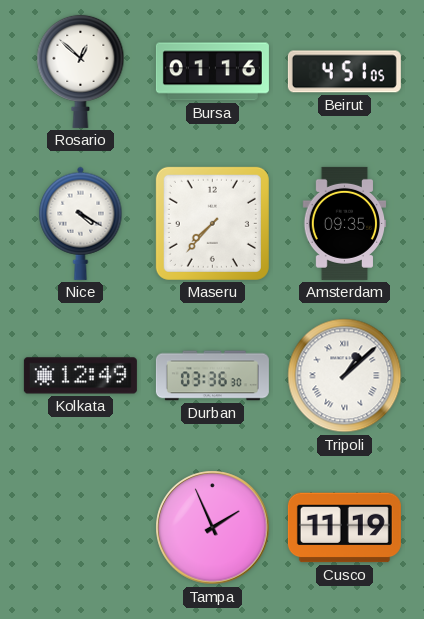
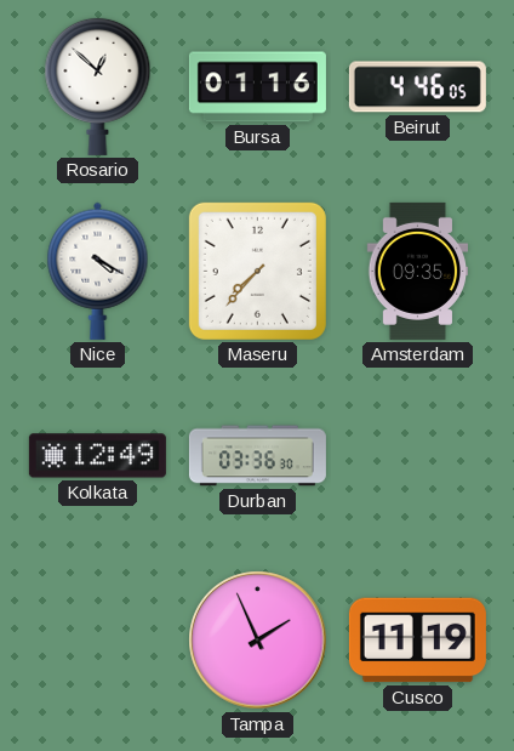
Beirut: 4:51 -> 4:46 (417, 87)
Tripoli: 1:08 -> none (345, 376)
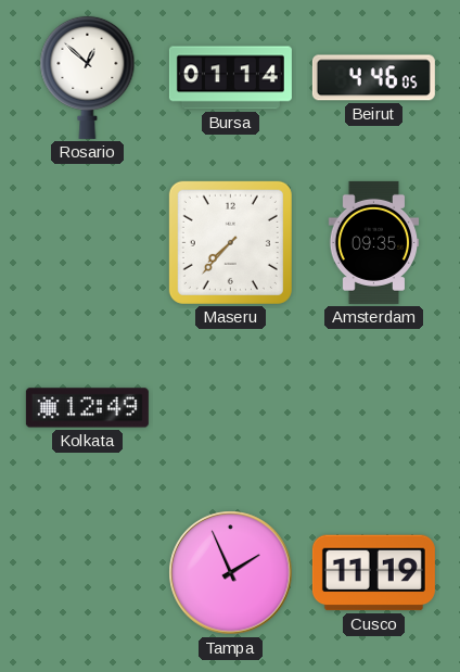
Bursa: 01:16 -> 01:14 (230, 78)
Nice: 4:20 -> none (98, 271)
Durban: 03:36 -> none (257, 456)
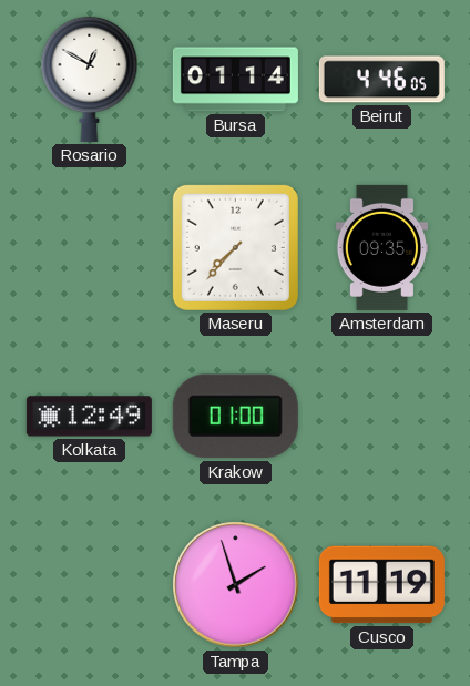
Rosario: 12:52 -> 12:50 (90, 79)
Krakow: none -> 01:00 (235, 417)
Tampa: 1:56 -> 1:57 (236, 585)
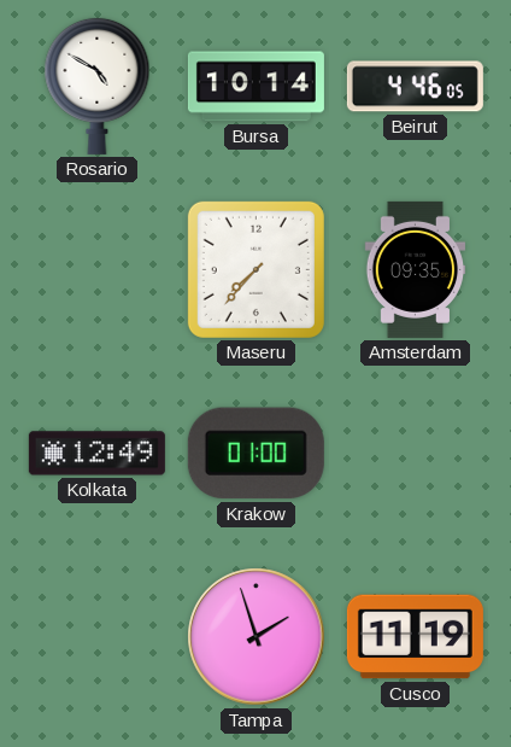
Rosario: 12:50 -> 4:50 (98, 86)
Bursa: 01:14 -> 10:14 (255, 87)
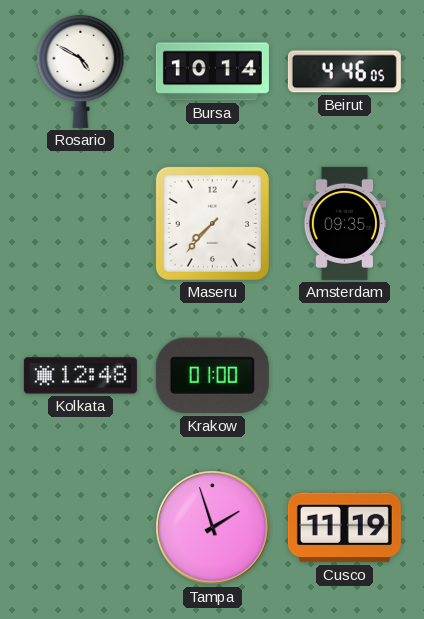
Kolkata: 12:49 -> 12:48 (80, 376)
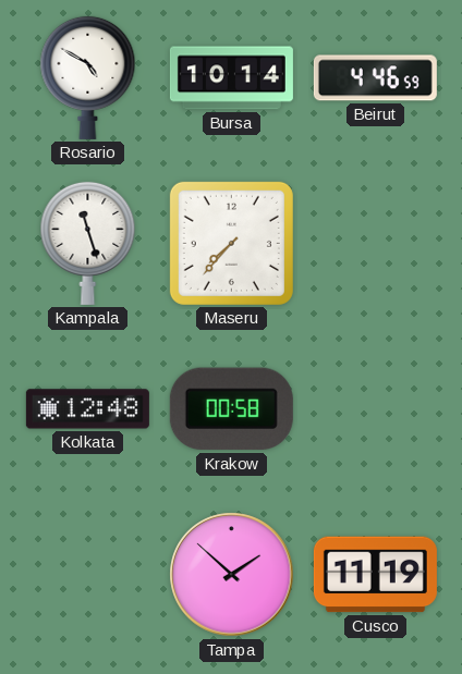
Beirut: 4:46:05 -> 4:46:59 (375, 78)
Kampala: none -> 11:27 (88, 243)
Amsterdam: 09:35 -> none (345, 223)
Krakow: 01:00 -> 00:58 (231, 409)
Tampa: 1:57 -> 1:52 (232, 575)
